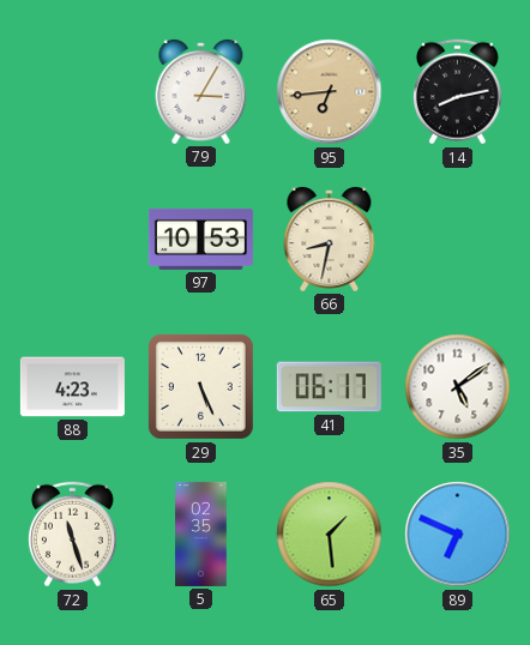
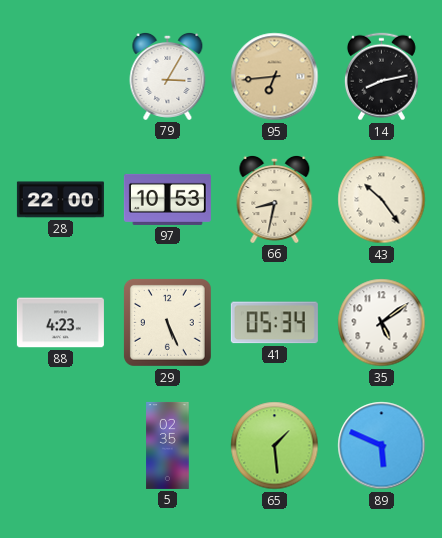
28: none -> 22:00 (60, 200)
43: none -> 10:24 (382, 200)
41: 06:17 -> 05:34 (274, 323)
72: 11:27 -> none (72, 535)
89: 6:49 -> 5:49 (382, 446)
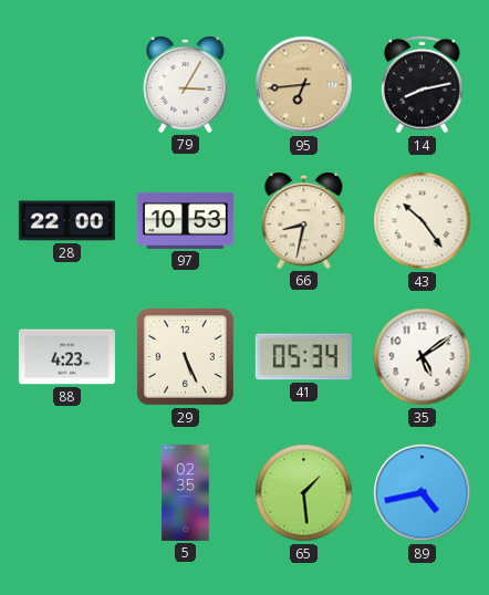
89: 5:49 -> 4:43 (423, 493)
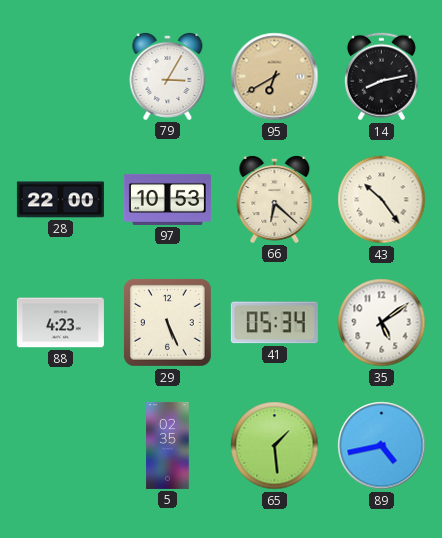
95: 6:44 -> 6:40 (275, 77)
66: 8:32 -> 6:22 (275, 199)
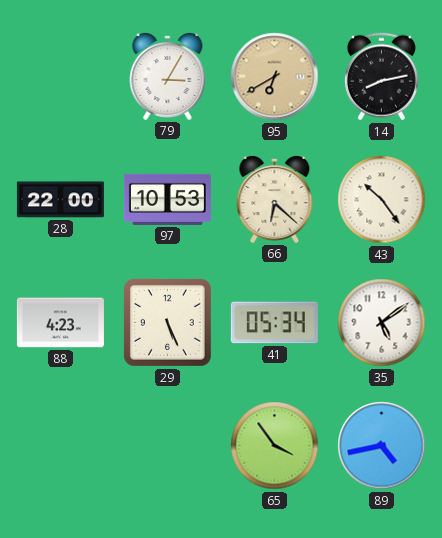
5: 02:35 -> none (168, 445)
65: 1:29 -> 3:54 (275, 446)
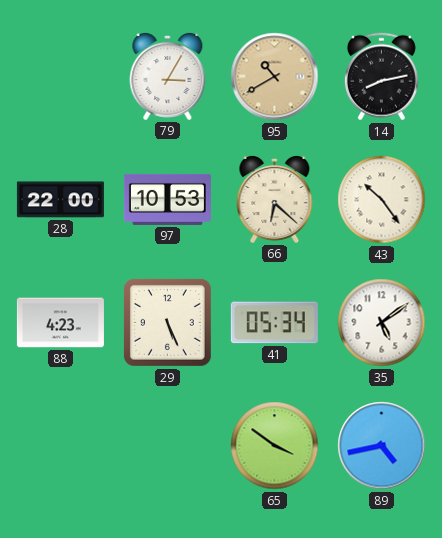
95: 6:40 -> 10:40 (275, 77)
65: 3:54 -> 3:51 (275, 446)
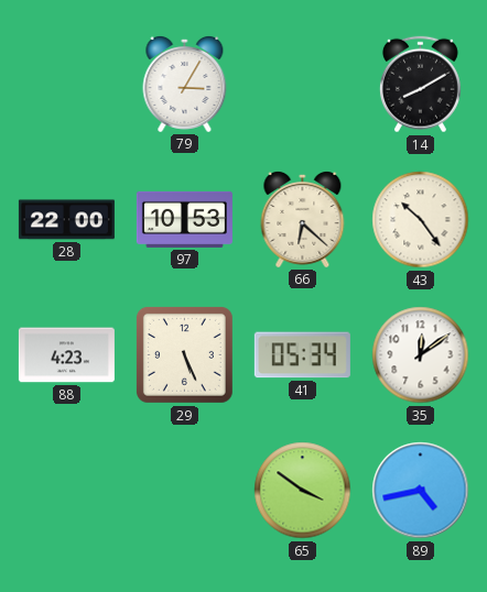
95: 10:40 -> none (275, 77)
14: 8:13 -> 8:10 (420, 85)
35: 5:09 -> 12:09 (421, 355)
